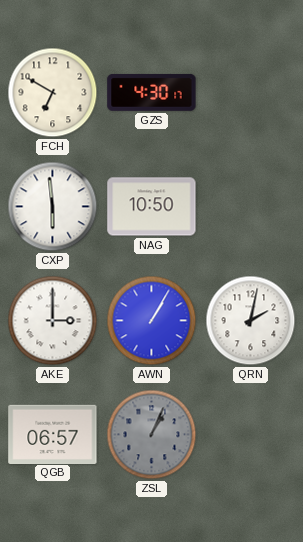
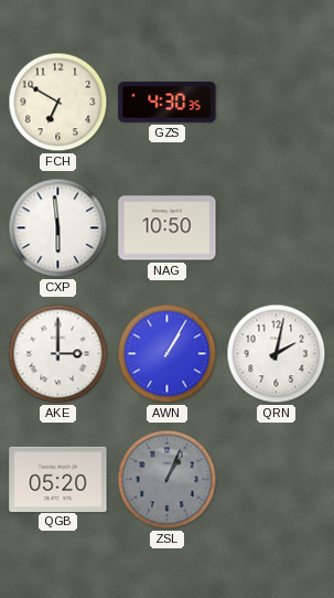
GZS: 4:30:17 -> 4:30:35 (168, 102)
QGB: 06:57 -> 05:20 (58, 479)
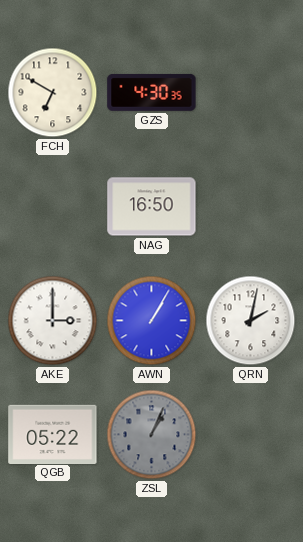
CXP: 5:59 -> none (58, 228)
NAG: 10:50 -> 16:50 (152, 207)
QGB: 05:20 -> 05:22 (53, 434)
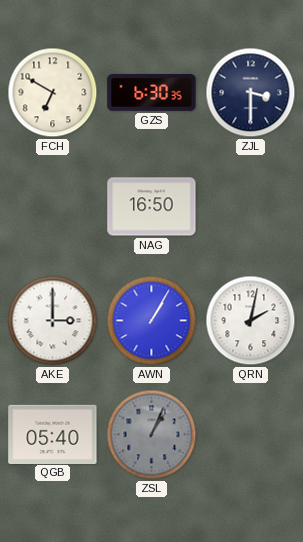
GZS: 4:30 -> 6:30 (152, 92)
ZJL: none -> 3:30 (251, 93)
QGB: 05:22 -> 05:40 (53, 434)
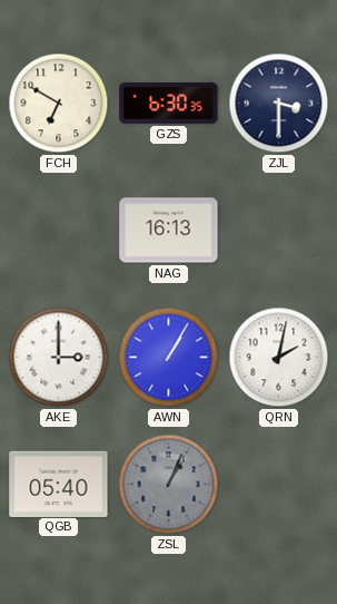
NAG: 16:50 -> 16:13 (169, 231)
